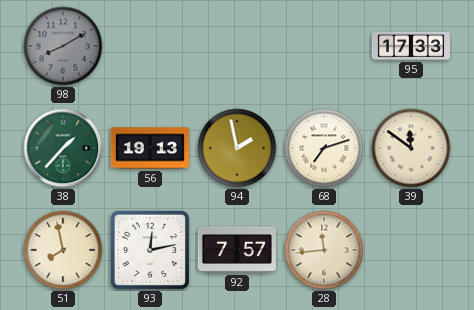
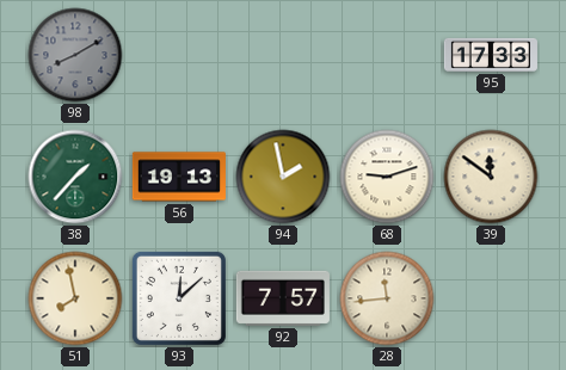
68: 7:12 -> 9:12 (387, 177)
93: 12:13 -> 12:08 (179, 298)
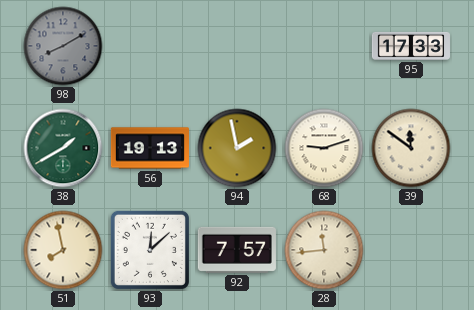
38: 1:37 -> 1:40 (63, 148)
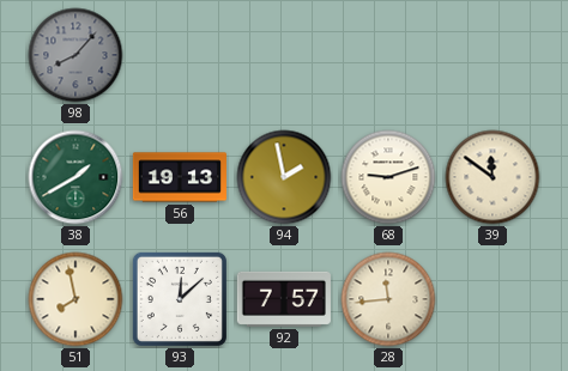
98: 8:10 -> 8:07 (75, 55)
95: 17:33 -> none (411, 46)
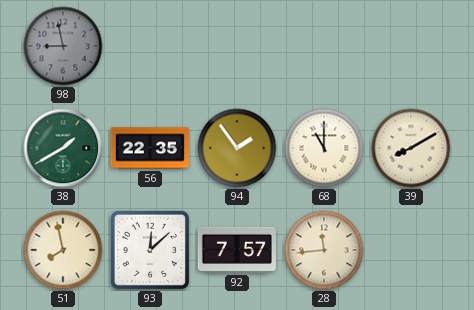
98: 8:07 -> 8:58 (63, 46)
56: 19:13 -> 22:35 (150, 148)
94: 1:58 -> 1:54 (237, 148)
68: 9:12 -> 11:00 (324, 148)
39: 11:51 -> 8:10 (411, 148)
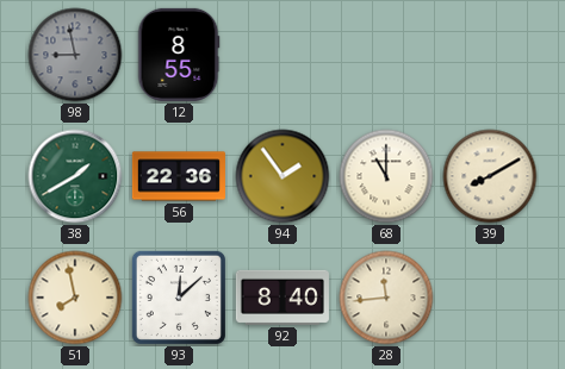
12: none -> 8:55 (179, 55)
56: 22:35 -> 22:36 (179, 176)
92: 7:57 -> 8:40 (282, 298)
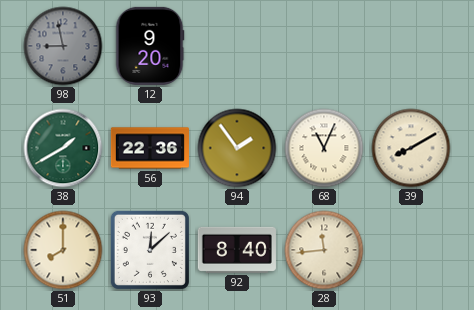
12: 8:55 -> 9:20 (150, 46)
68: 11:00 -> 11:04 (324, 148)
51: 7:58 -> 8:00 (63, 250)
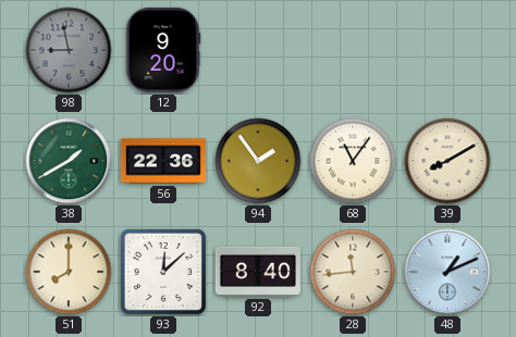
68: 11:04 -> 11:06 (353, 161)
48: none -> 1:11 (447, 272)
